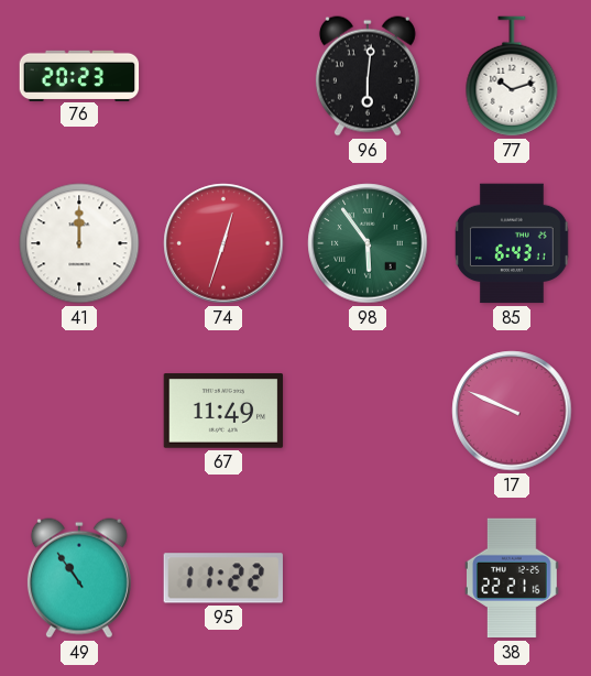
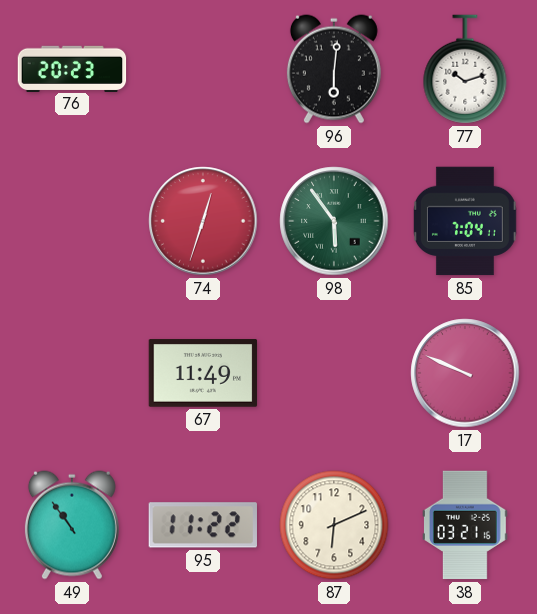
41: 12:00 -> none (79, 243)
85: 6:43 -> 7:04 (465, 221)
87: none -> 6:11 (334, 525)
38: 22:21 -> 03:21 (465, 525)
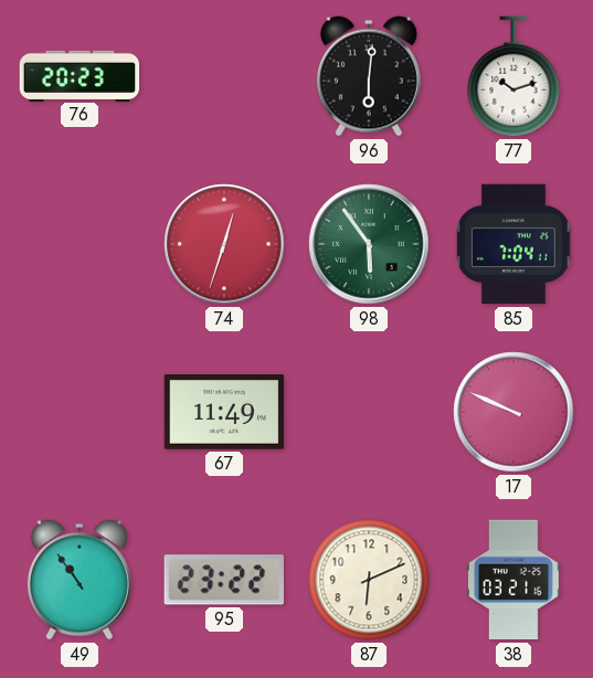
95: 11:22 -> 23:22 (224, 580)
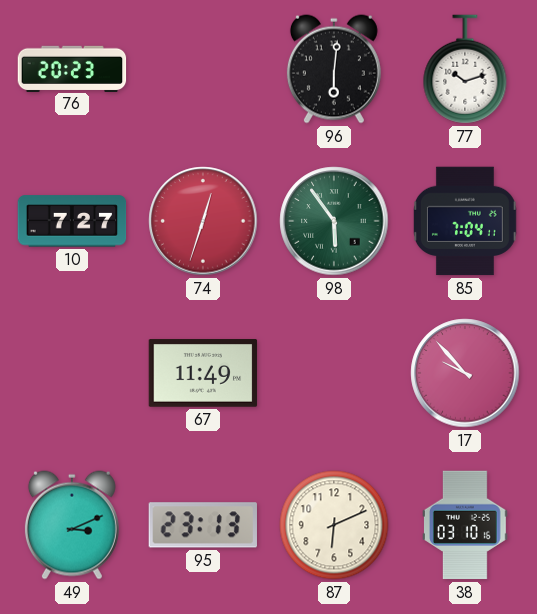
10: none -> 7:27 (72, 221)
17: 9:49 -> 9:53 (465, 373)
49: 10:54 -> 3:11 (72, 525)
95: 23:22 -> 23:13 (203, 525)
38: 03:21 -> 03:10 (465, 525)
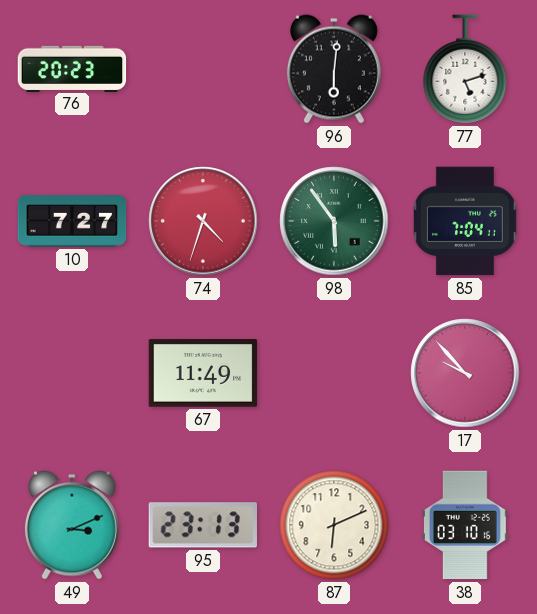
77: 10:12 -> 5:12 (465, 69)
74: 12:33 -> 4:33 (203, 221)
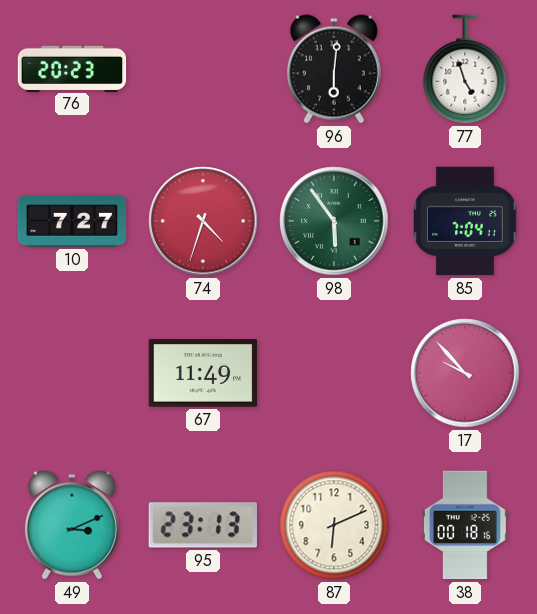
77: 5:12 -> 4:57 (465, 69)
38: 03:10 -> 00:18 (465, 525)
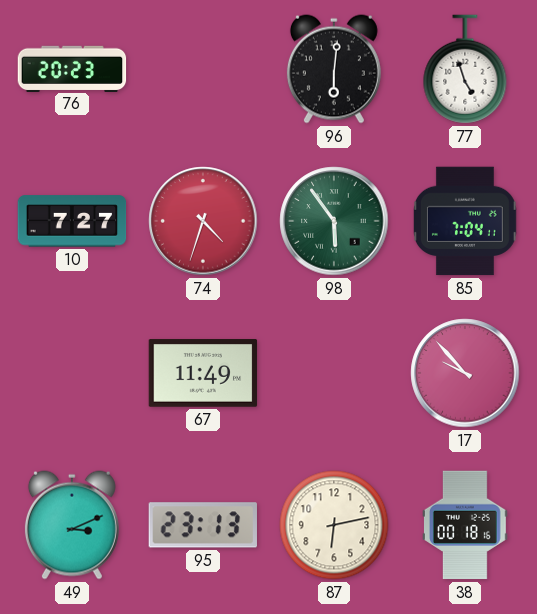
87: 6:11 -> 6:13 (334, 525)
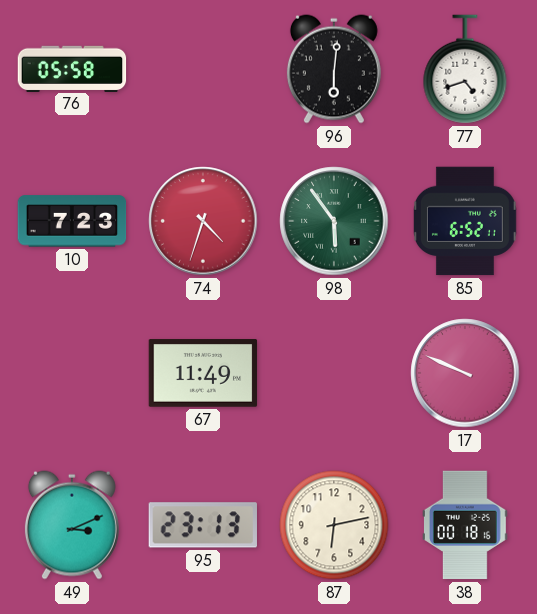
76: 20:23 -> 05:58 (72, 68)
77: 4:57 -> 4:42 (465, 69)
10: 7:27 -> 7:23 (72, 221)
85: 7:04 -> 6:52 (465, 221)
17: 9:53 -> 9:49 (465, 373)
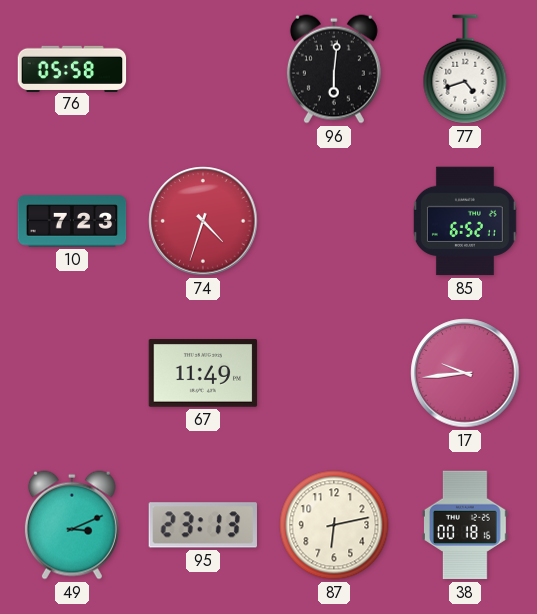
98: 5:54 -> none (334, 221)
17: 9:49 -> 9:44 (465, 373)
